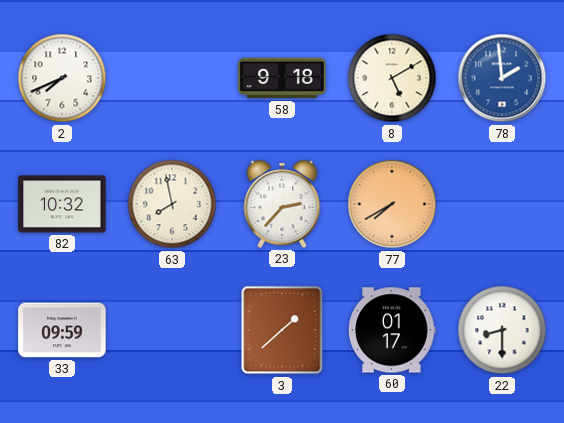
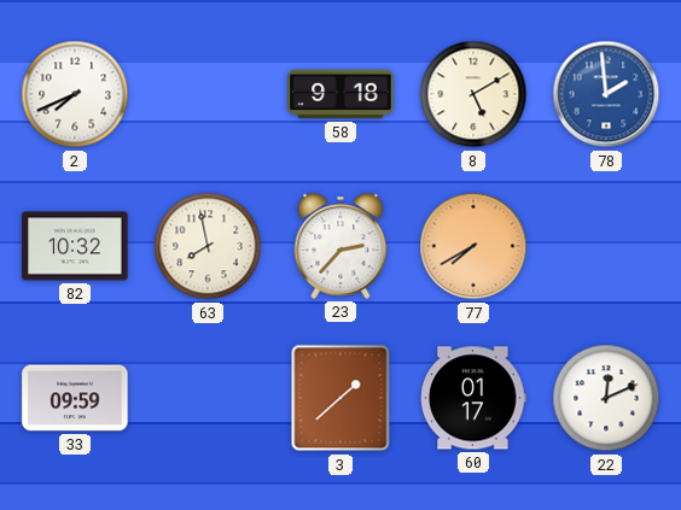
22: 8:30 -> 12:11 (606, 398)
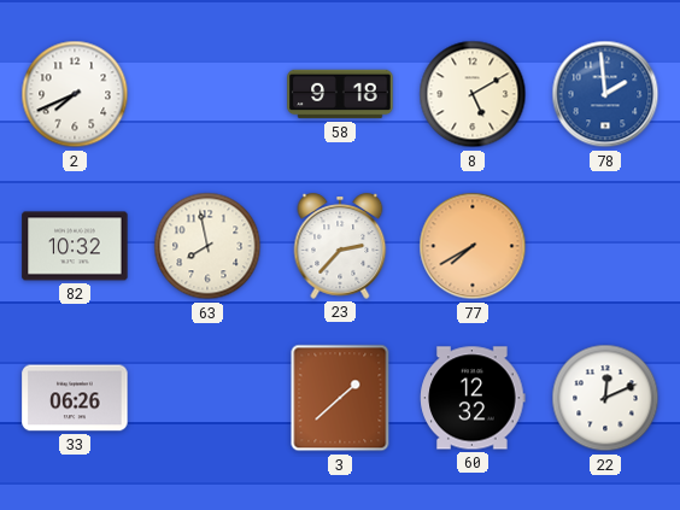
33: 09:59 -> 06:26 (75, 398)
60: 01:17 -> 12:32 (473, 398)
